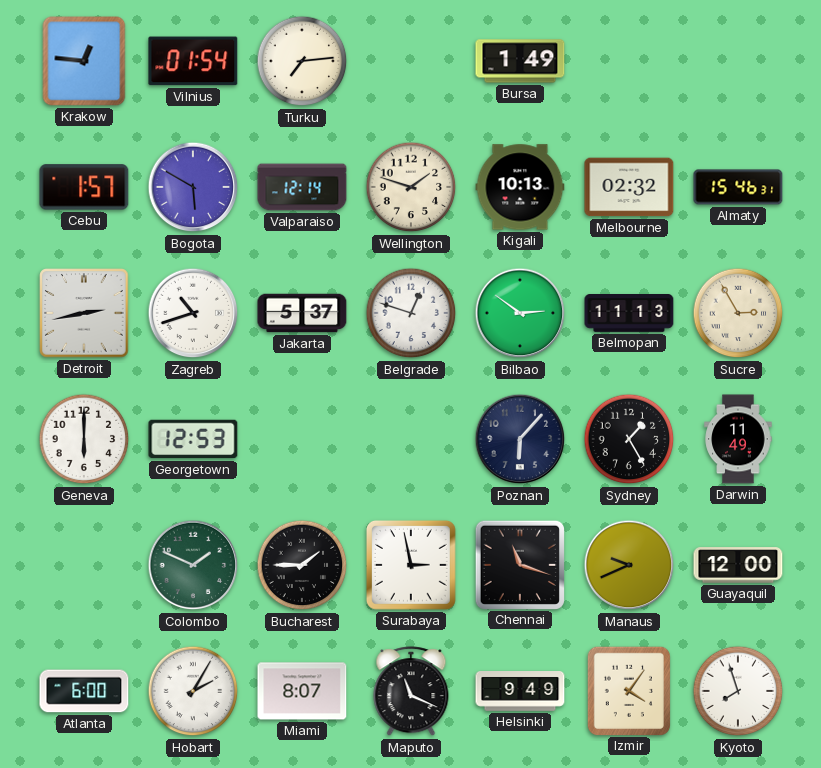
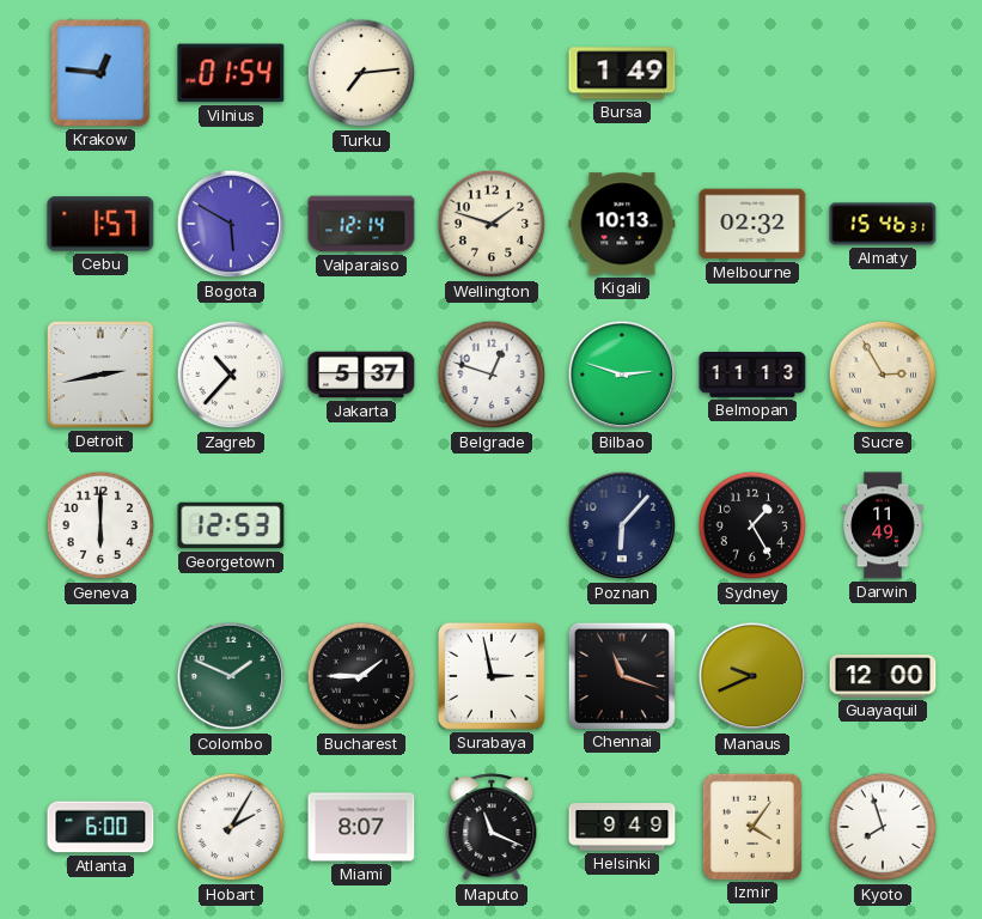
Zagreb: 10:42 -> 10:37 (231, 375)
Bilbao: 2:51 -> 2:48 (622, 375)
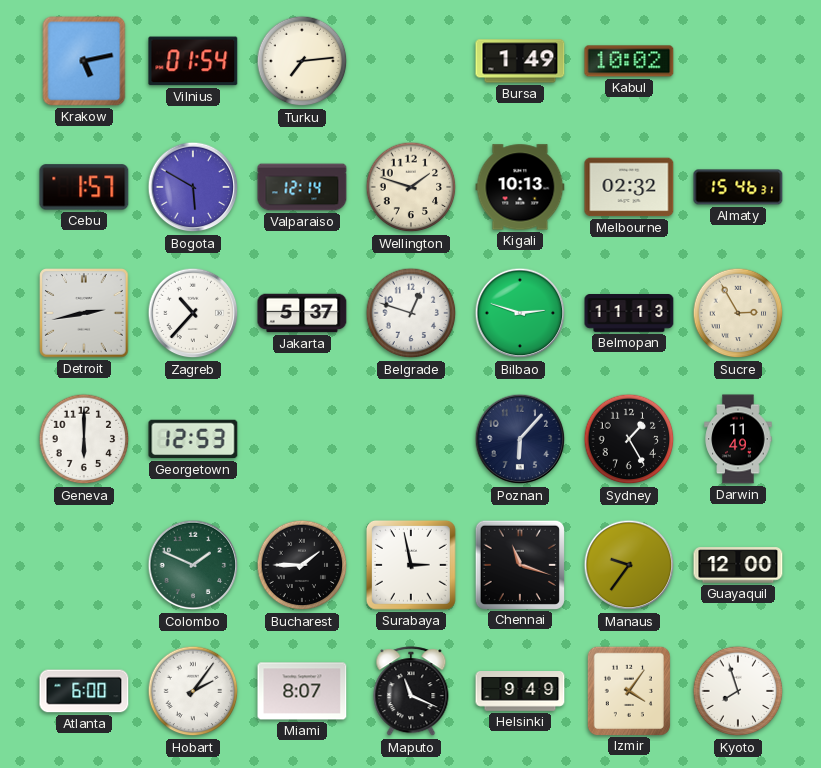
Krakow: 12:46 -> 5:13 (84, 61)
Kabul: none -> 10:02 (629, 61)
Manaus: 9:41 -> 9:36 (629, 565)
Hobart: 2:05 -> 2:06 (193, 691)
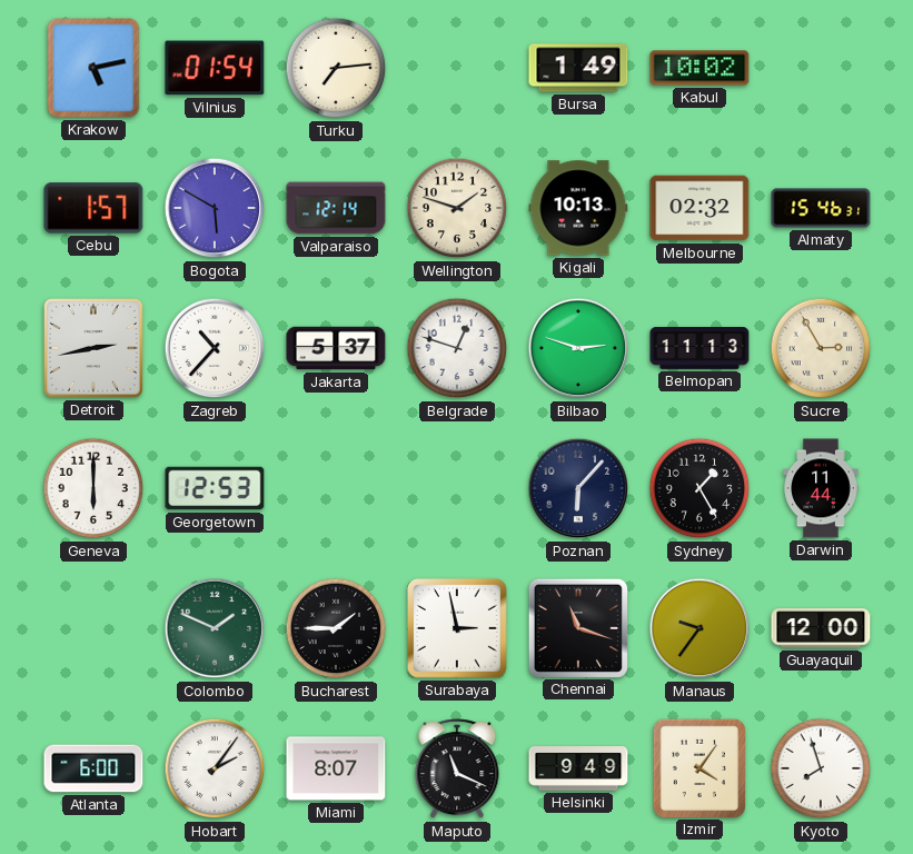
Darwin: 11:49 -> 11:44 (821, 488)
